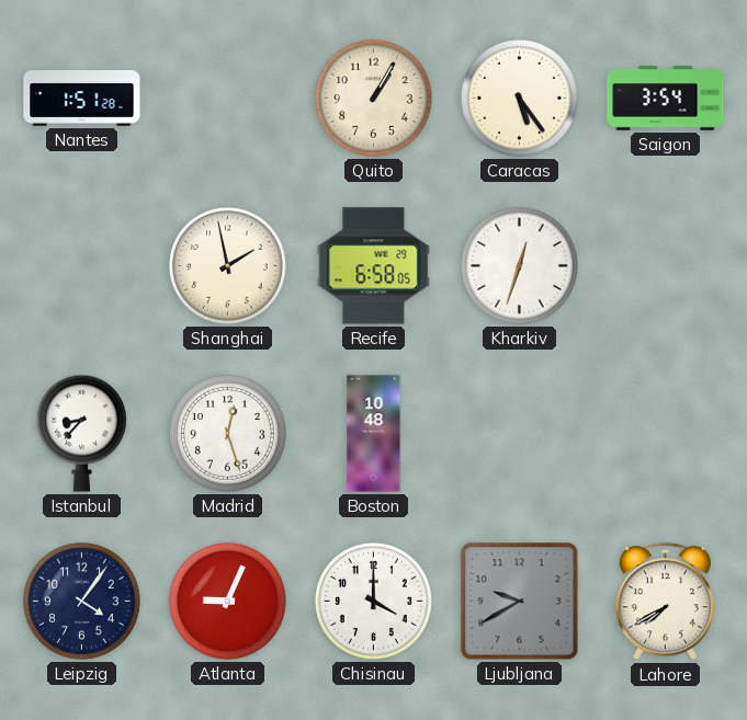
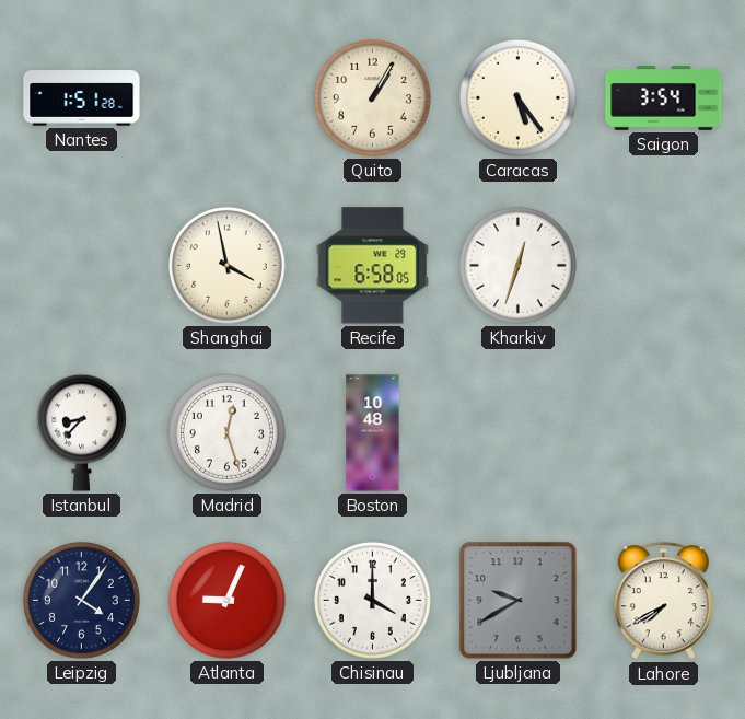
Shanghai: 1:58 -> 3:58 (226, 265)
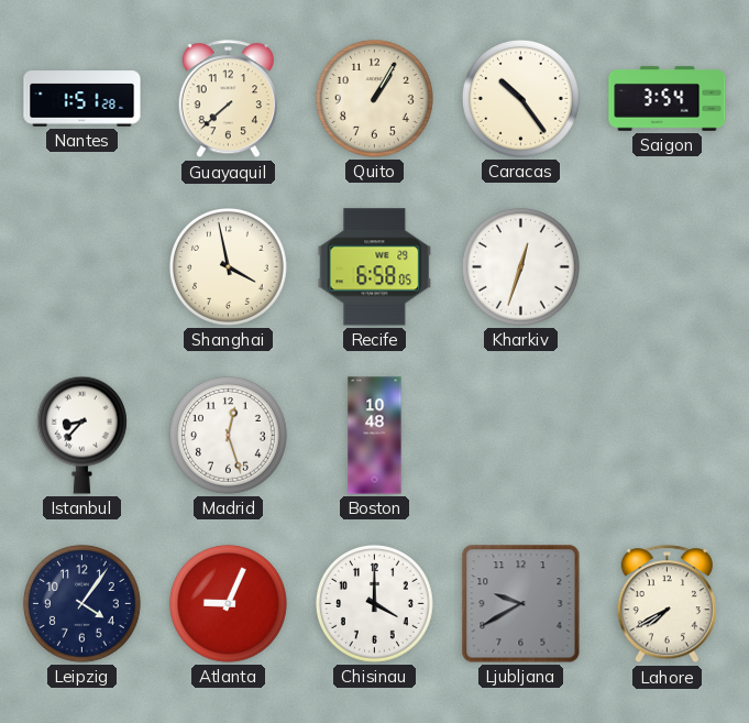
Guayaquil: none -> 7:38 (228, 99)
Caracas: 5:24 -> 10:24 (520, 98)
